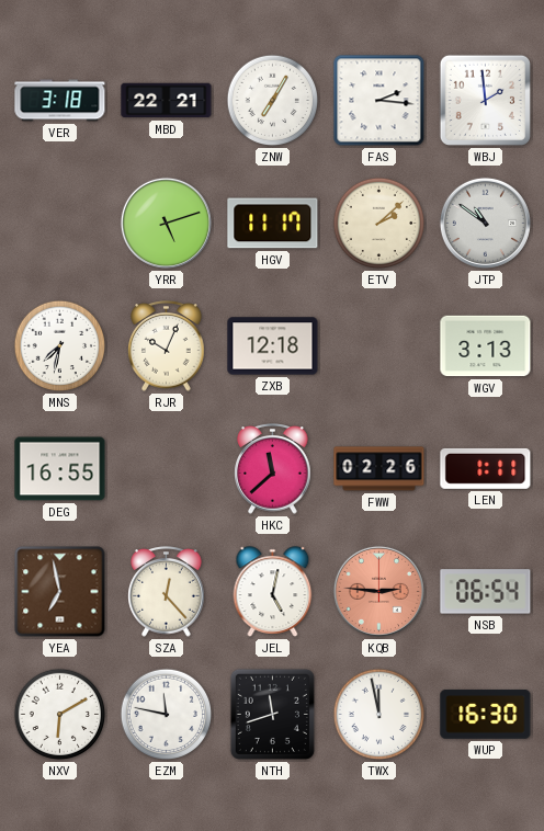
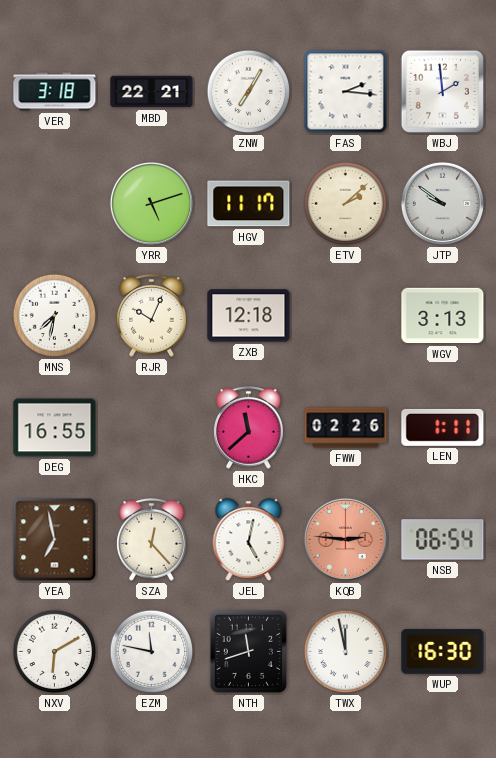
JTP: 10:51 -> 9:51 (442, 203)
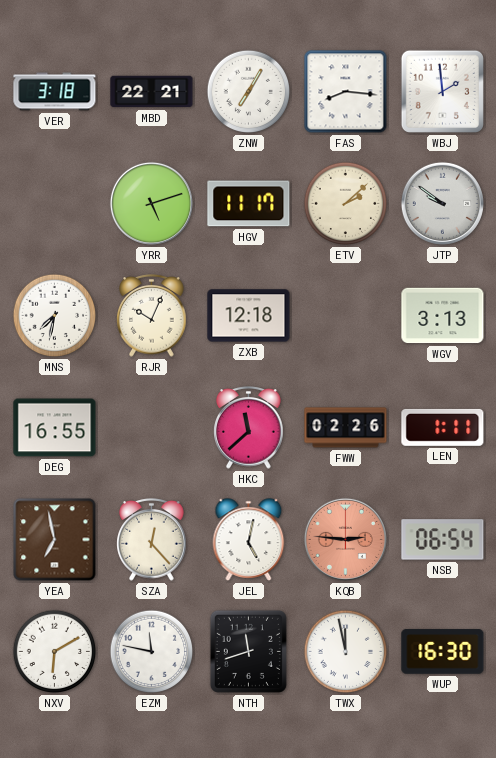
FAS: 2:16 -> 8:16 (346, 92)
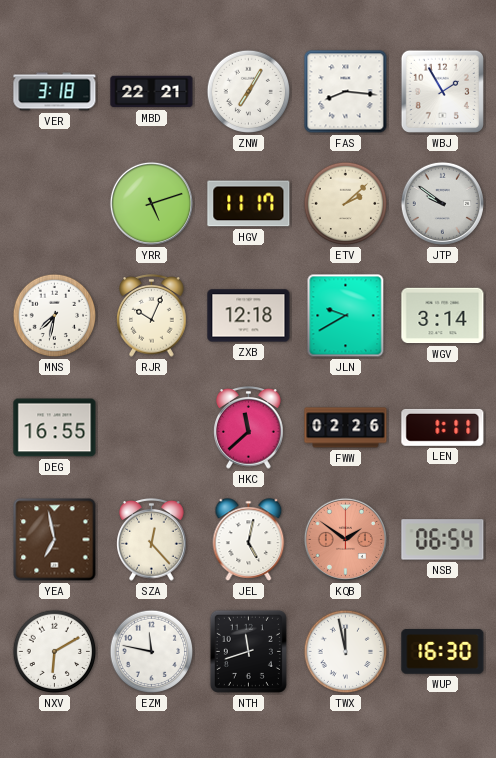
WBJ: 1:59 -> 1:55 (442, 91)
JLN: none -> 9:40 (346, 316)
WGV: 3:13 -> 3:14 (443, 316)
KQB: 2:46 -> 1:51 (345, 539)
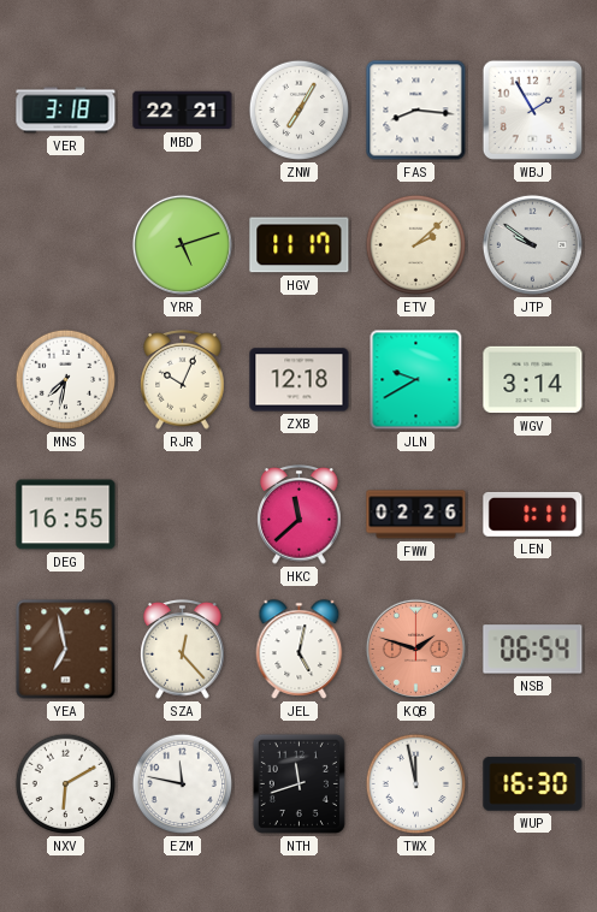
KQB: 1:51 -> 1:48 (415, 649)
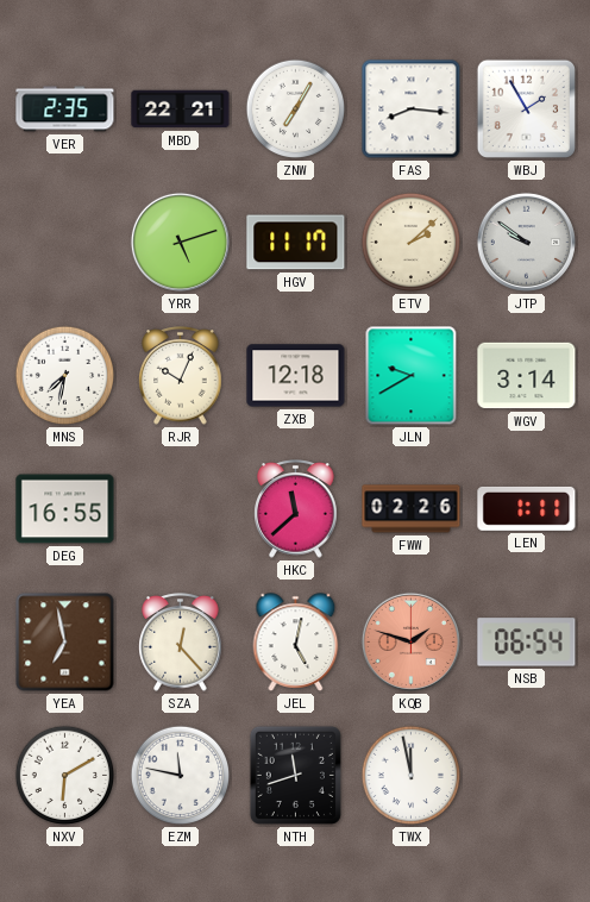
VER: 3:18 -> 2:35 (65, 109)
WUP: 16:30 -> none (533, 784)
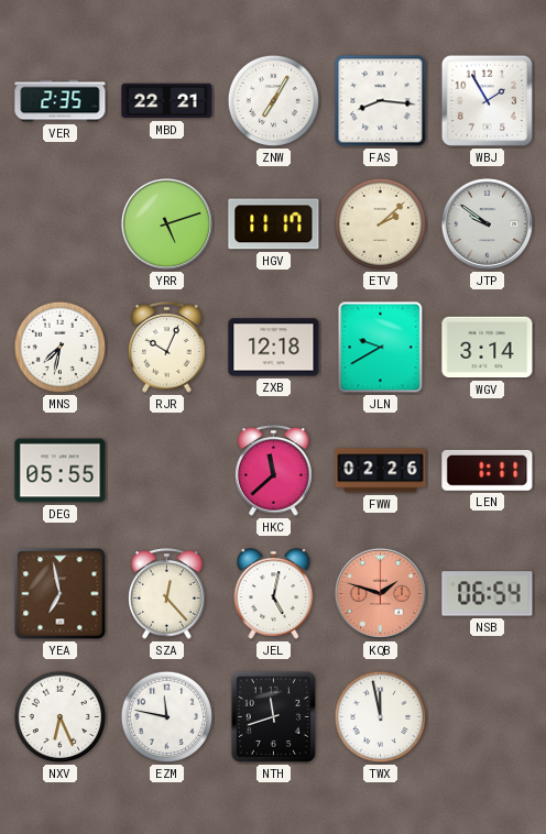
DEG: 16:55 -> 05:55 (61, 471)
NXV: 6:10 -> 6:26 (61, 717)
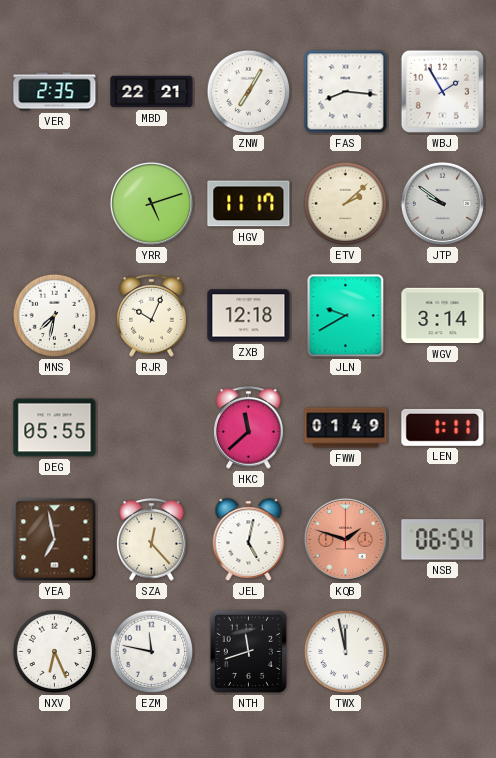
FWW: 02:26 -> 01:49 (346, 428)
